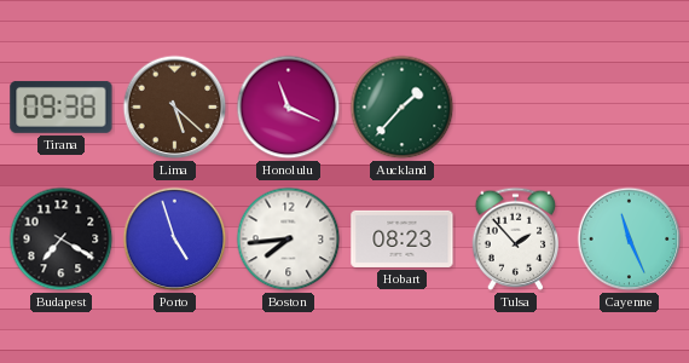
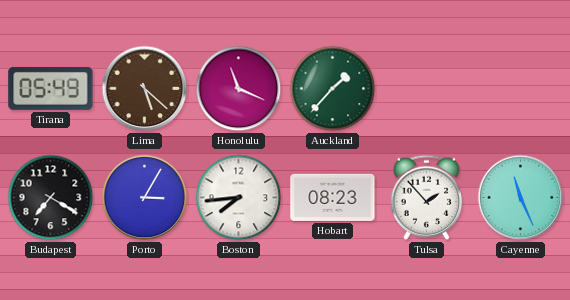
Tirana: 09:38 -> 05:49 (51, 88)
Porto: 4:57 -> 3:05 (145, 198)
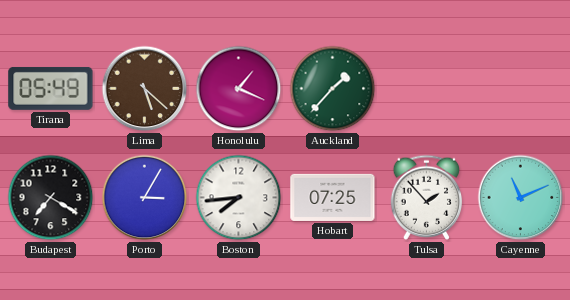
Honolulu: 11:19 -> 1:19 (239, 89)
Hobart: 08:23 -> 07:25 (333, 197)
Cayenne: 11:26 -> 11:11 (521, 198)
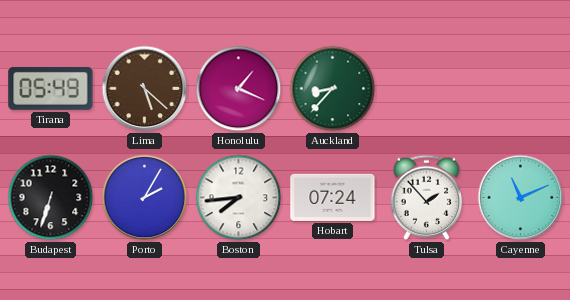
Auckland: 1:37 -> 8:37 (333, 89)
Budapest: 7:20 -> 6:33 (51, 198)
Porto: 3:05 -> 2:05 (145, 198)
Hobart: 07:25 -> 07:24 (333, 197)
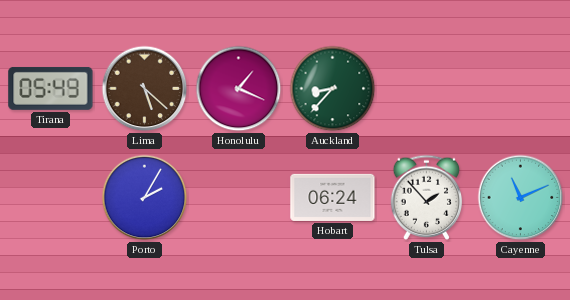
Budapest: 6:33 -> none (51, 198)
Boston: 7:44 -> none (239, 198)
Hobart: 07:24 -> 06:24 (333, 197)
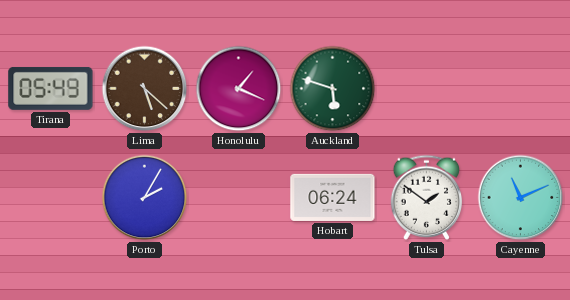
Auckland: 8:37 -> 5:48 (333, 89)
Tulsa: 1:53 -> 1:51 (427, 197)
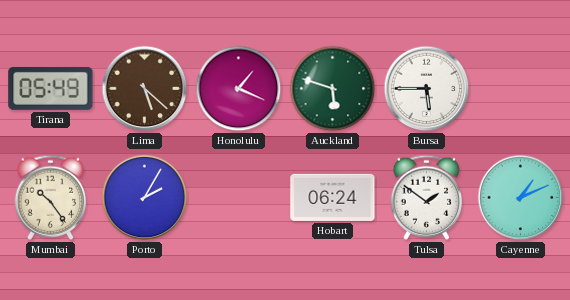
Bursa: none -> 5:45 (427, 89)
Mumbai: none -> 10:24 (51, 197)
Cayenne: 11:11 -> 1:11 (521, 198)
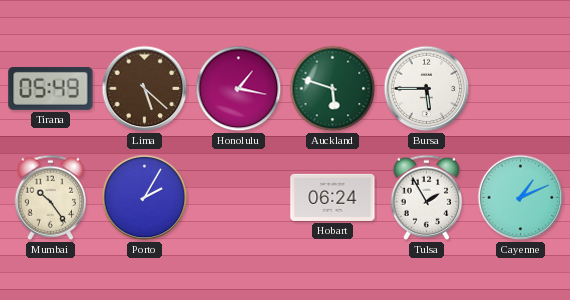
Honolulu: 1:19 -> 1:17 (239, 89)
Tulsa: 1:51 -> 1:55 (427, 197)
